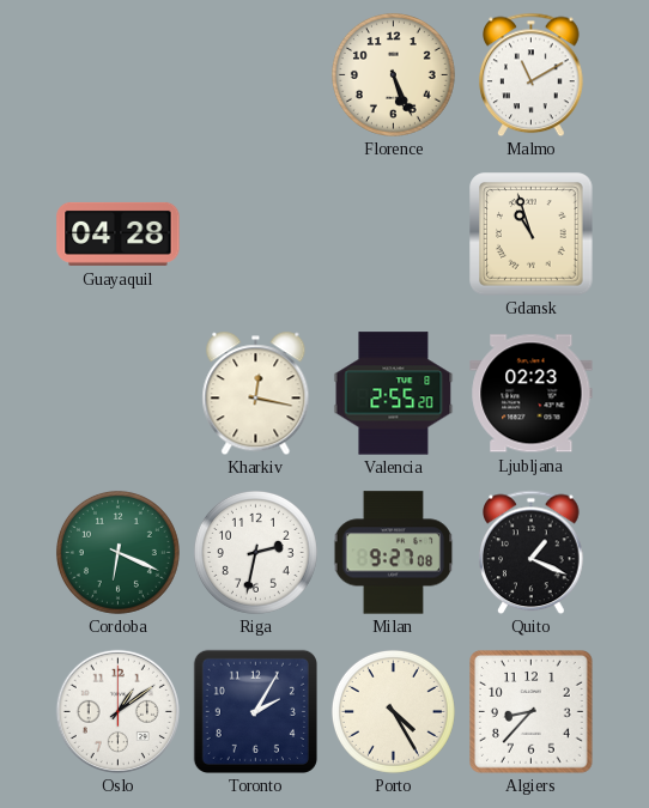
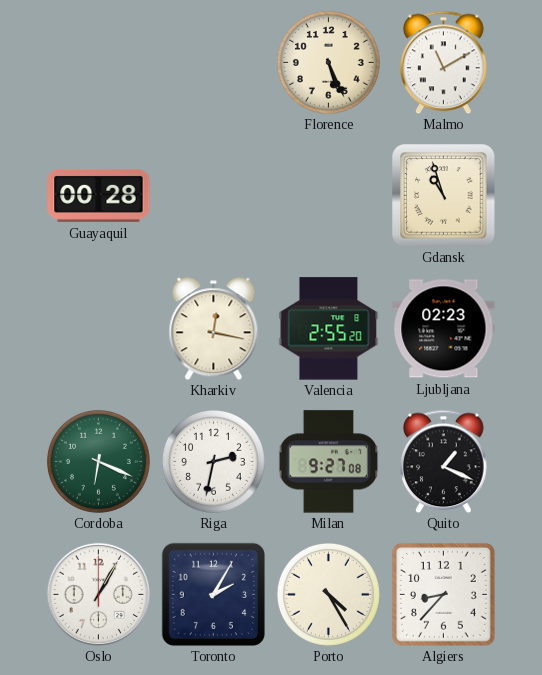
Guayaquil: 04:28 -> 00:28 (99, 195)
Oslo: 1:09 -> 1:05 (98, 594)
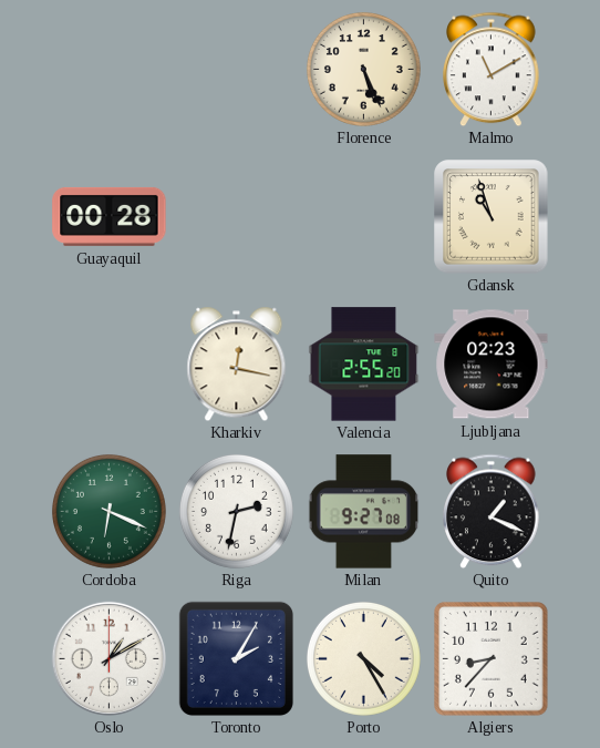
Oslo: 1:05 -> 1:10 (108, 658)
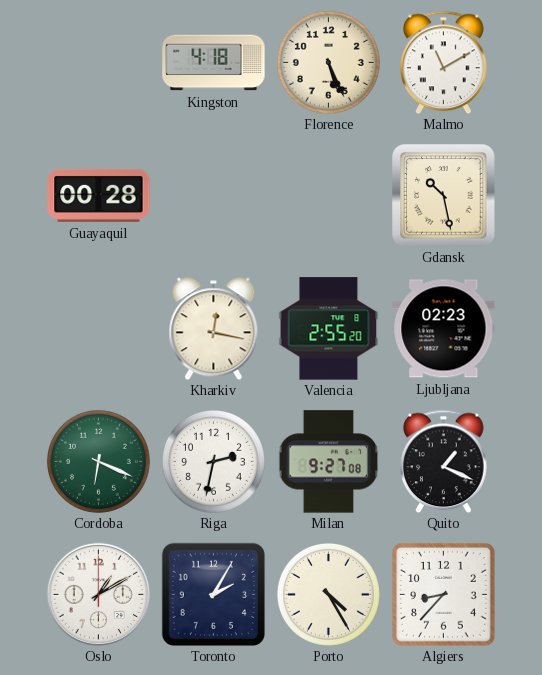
Kingston: none -> 4:18 (214, 63)
Gdansk: 10:57 -> 10:28 (444, 196)
